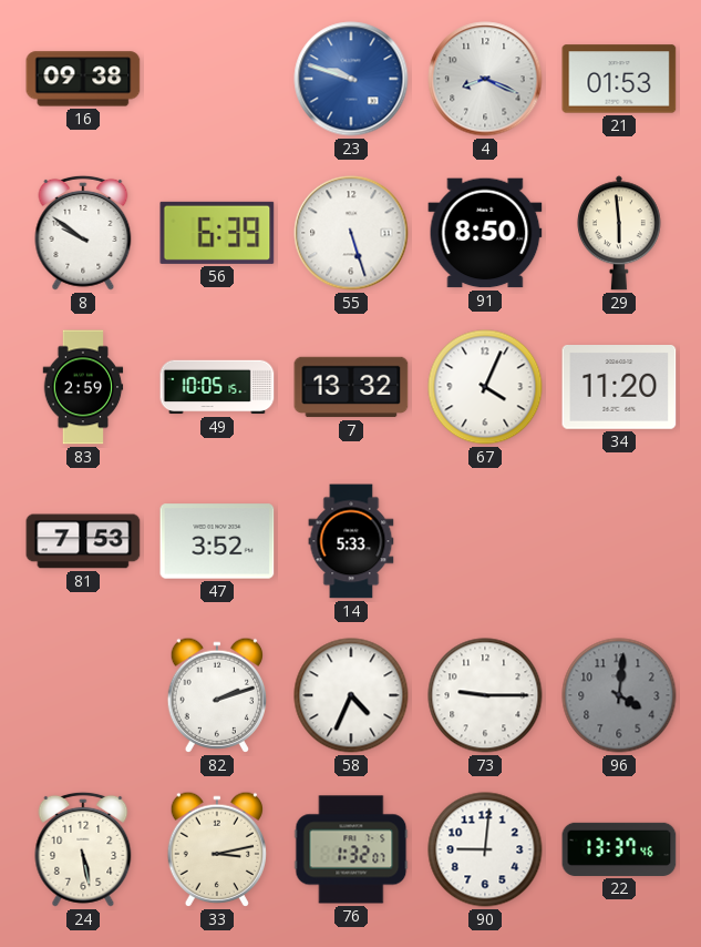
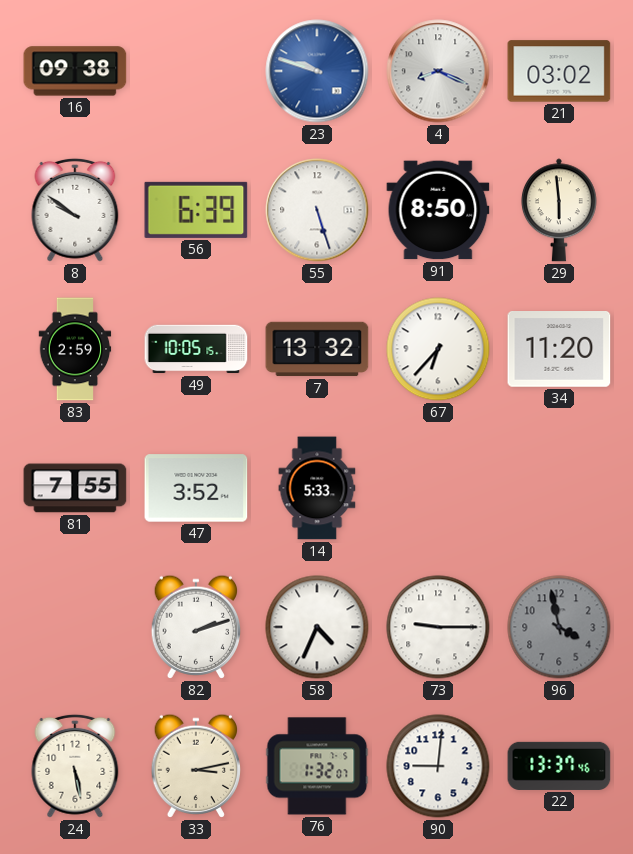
21: 01:53 -> 03:02 (559, 71)
67: 4:04 -> 6:37 (438, 349)
81: 7:53 -> 7:55 (75, 488)
96: 4:01 -> 3:58 (559, 627)
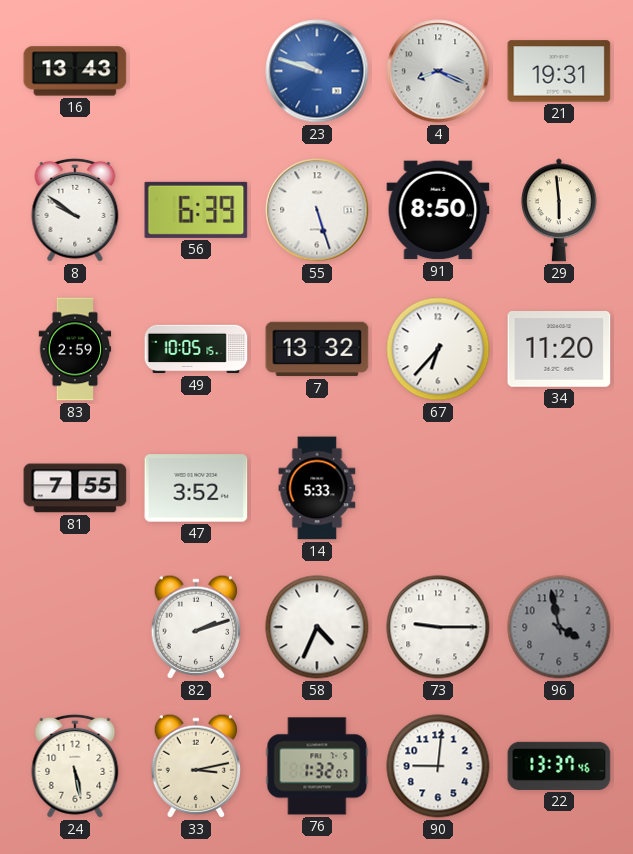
16: 09:38 -> 13:43 (75, 71)
21: 03:02 -> 19:31 (559, 71)
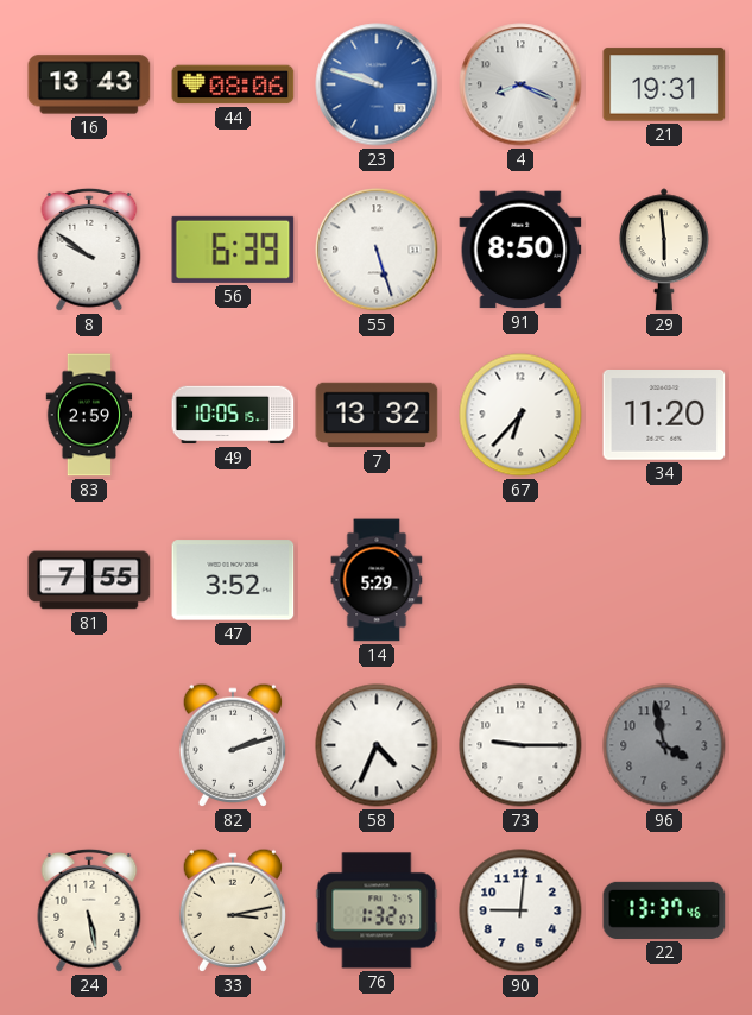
44: none -> 08:06 (233, 84)
14: 5:33 -> 5:29 (377, 580)
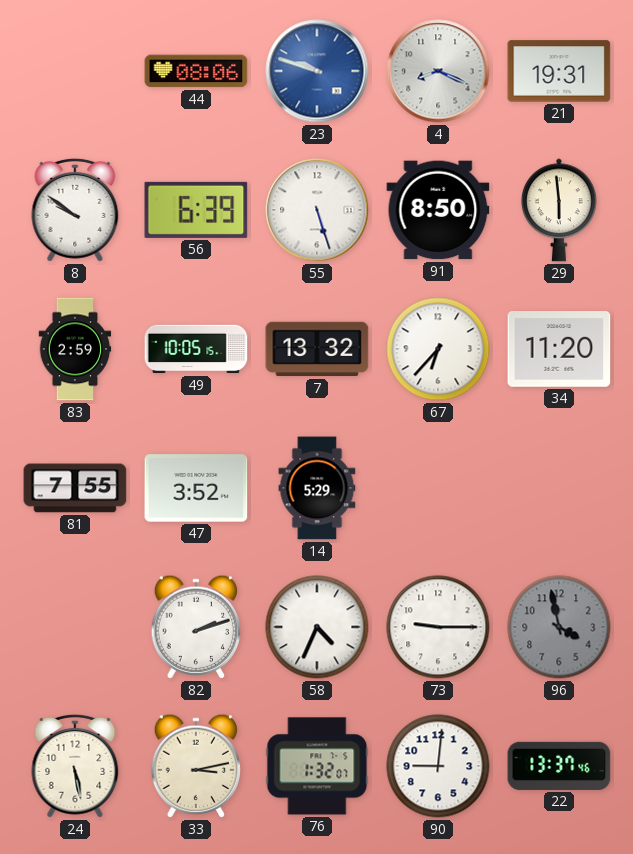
16: 13:43 -> none (89, 84)
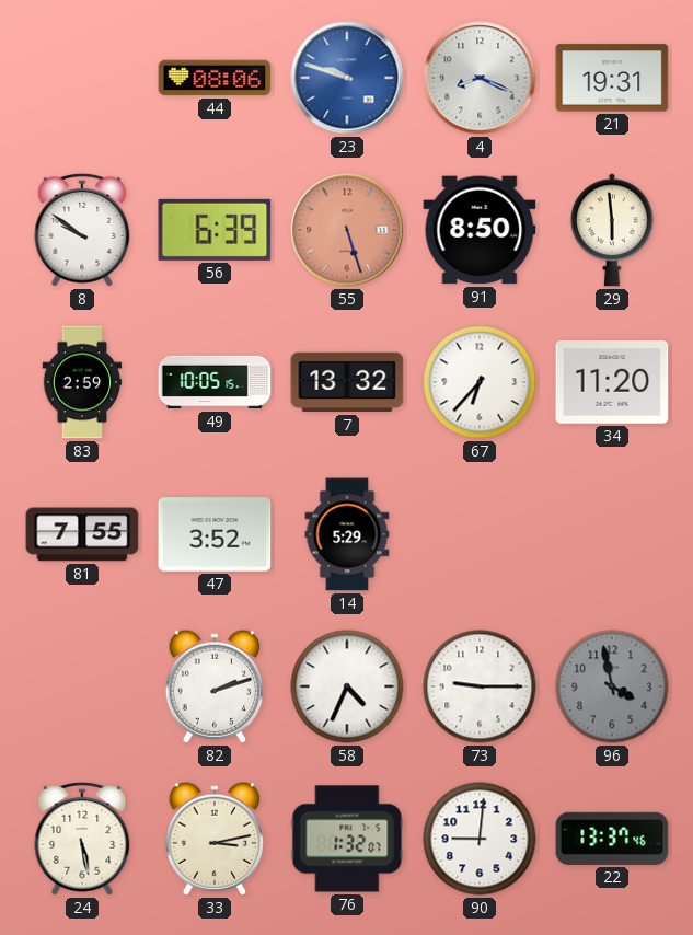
55 dial: white -> salmon (347, 230)
